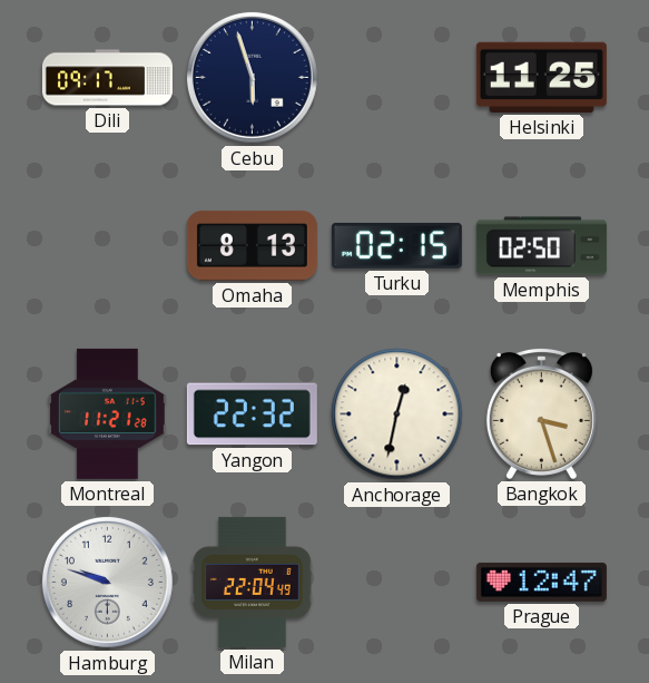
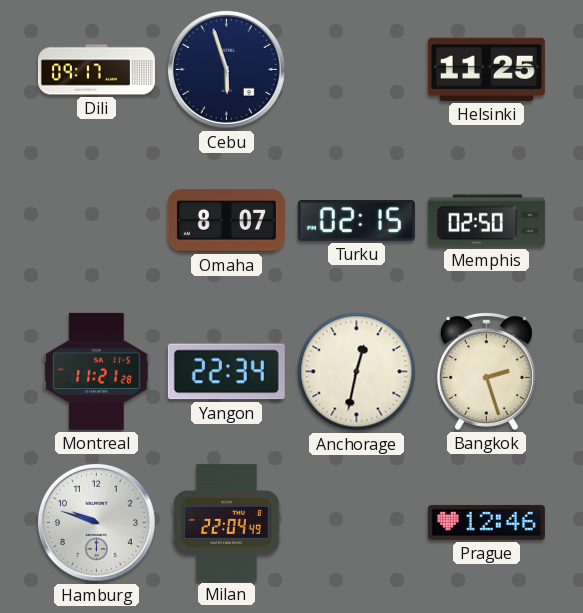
Omaha: 8:13 -> 8:07 (226, 221)
Yangon: 22:32 -> 22:34 (226, 372)
Bangkok: 3:27 -> 2:27 (486, 371)
Prague: 12:47 -> 12:46 (486, 522)
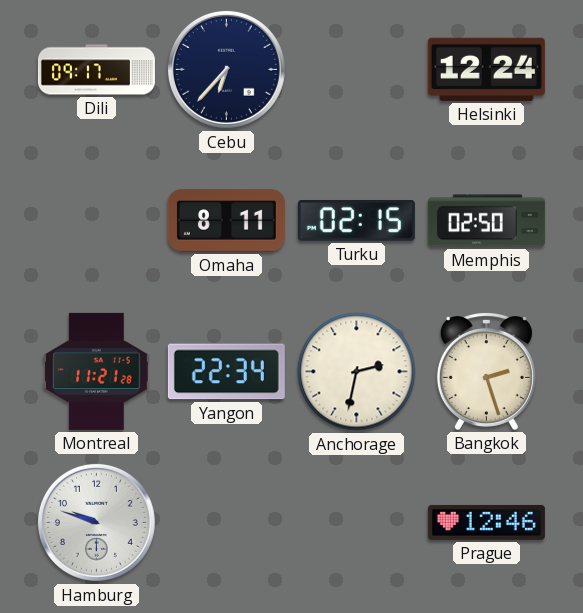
Cebu: 5:57 -> 6:37 (226, 69)
Helsinki: 11:25 -> 12:24 (486, 69)
Omaha: 8:07 -> 8:11 (226, 221)
Anchorage: 12:32 -> 2:32 (357, 372)
Milan: 22:04 -> none (227, 522)
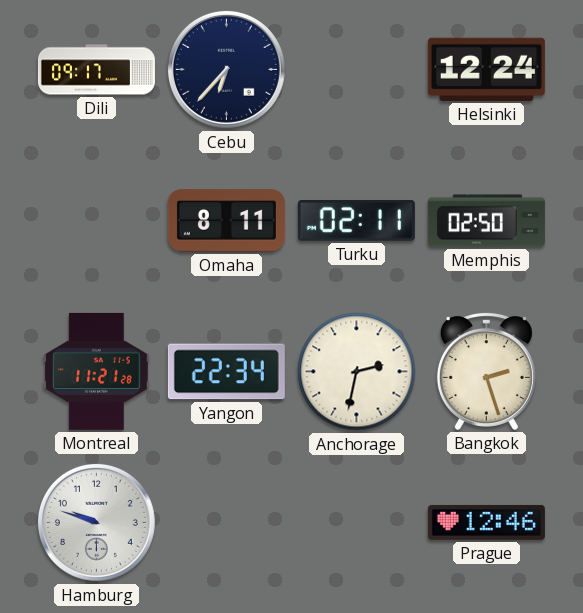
Turku: 02:15 -> 02:11 (356, 220)
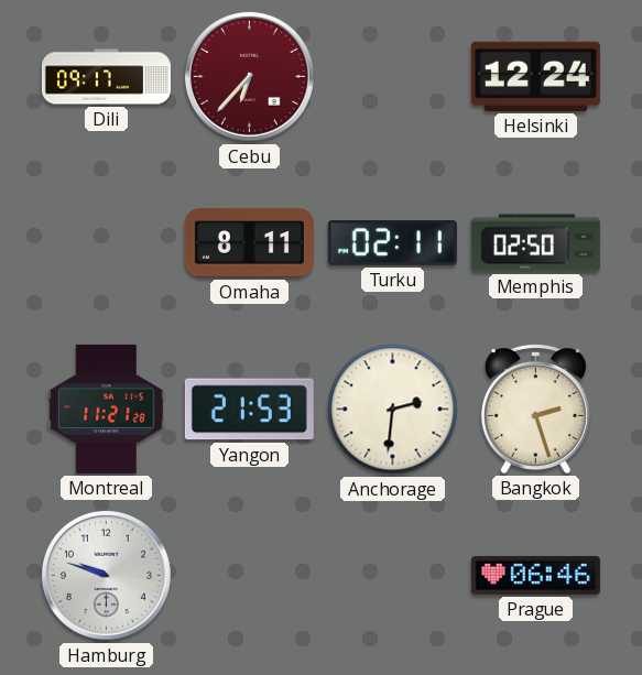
Cebu dial: navy -> burgundy (249, 76)
Yangon: 22:34 -> 21:53 (249, 410)
Anchorage: 2:32 -> 2:31 (393, 410)
Prague: 12:46 -> 06:46 (535, 575)
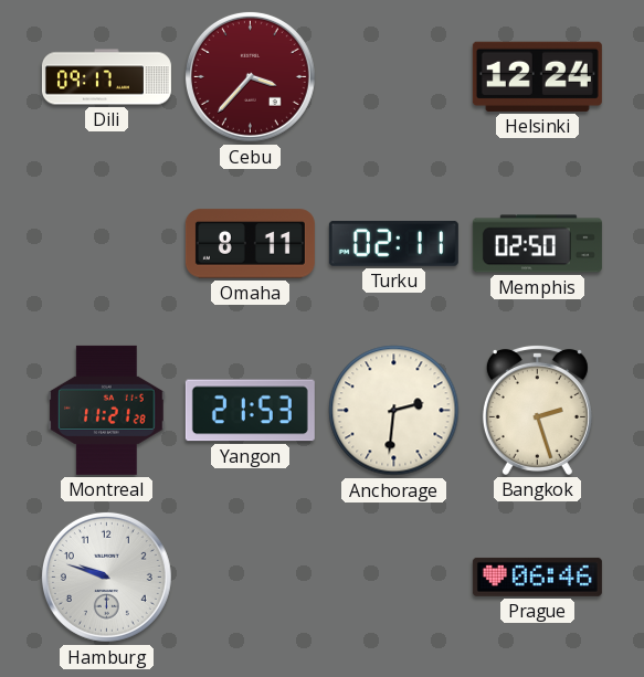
Cebu: 6:37 -> 3:37 (250, 76)
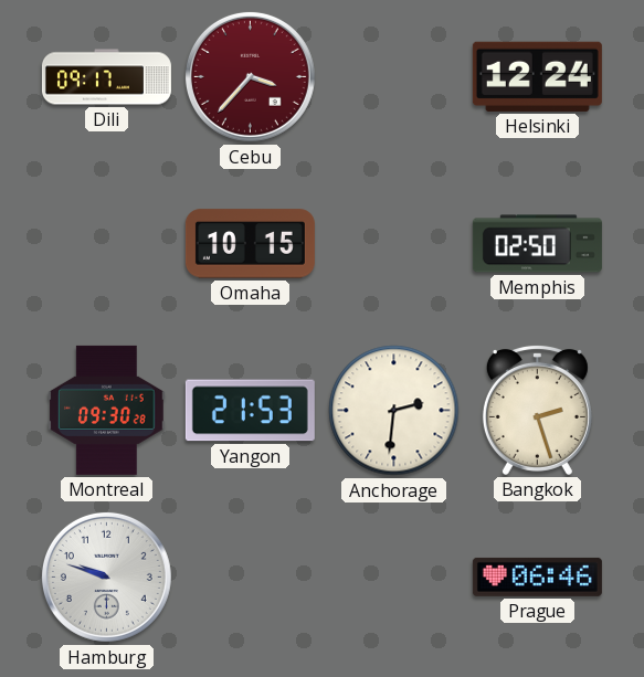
Omaha: 8:11 -> 10:15 (250, 244)
Turku: 02:11 -> none (393, 243)
Montreal: 11:21 -> 09:30 (107, 410)
